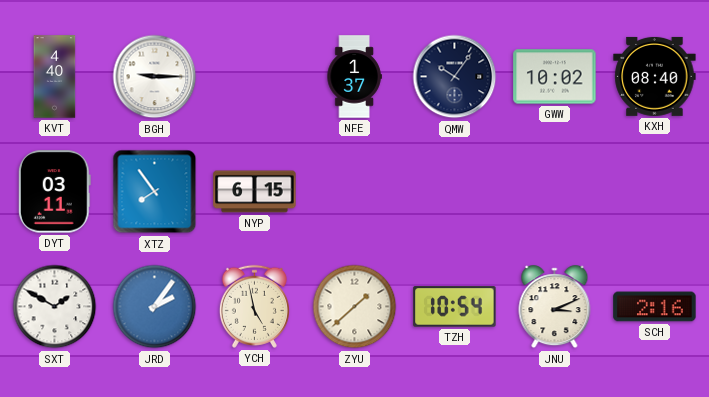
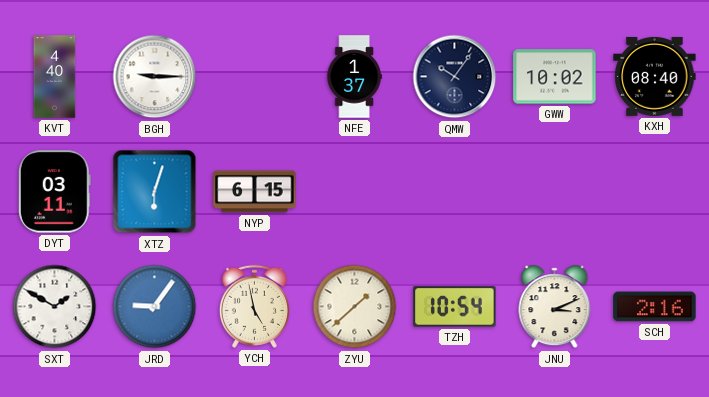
XTZ: 7:54 -> 6:03 (155, 192)
JRD: 2:06 -> 9:06 (155, 307)
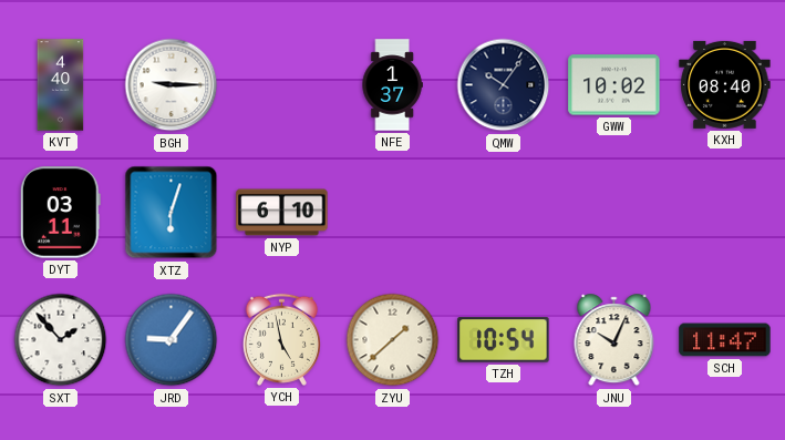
NYP: 6:15 -> 6:10 (282, 213)
SXT: 1:50 -> 1:53 (61, 340)
JNU: 3:11 -> 10:04 (614, 340)
SCH: 2:16 -> 11:47 (725, 340)
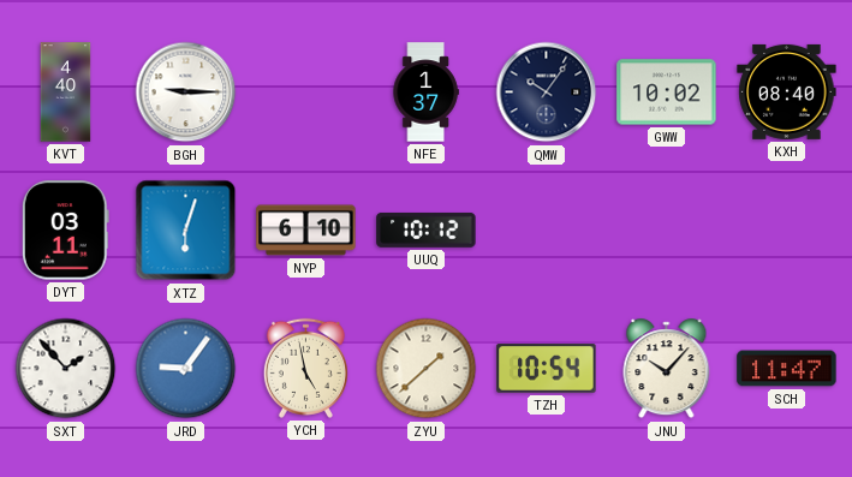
UUQ: none -> 10:12 (427, 229)
JNU: 10:04 -> 10:07 (667, 369)
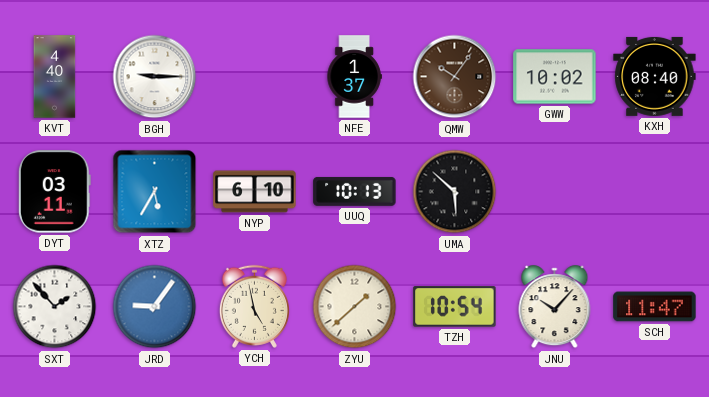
QMW dial: navy -> brown (455, 77)
XTZ: 6:03 -> 5:35 (155, 192)
UUQ: 10:12 -> 10:13 (355, 191)
UMA: none -> 5:52 (455, 192)
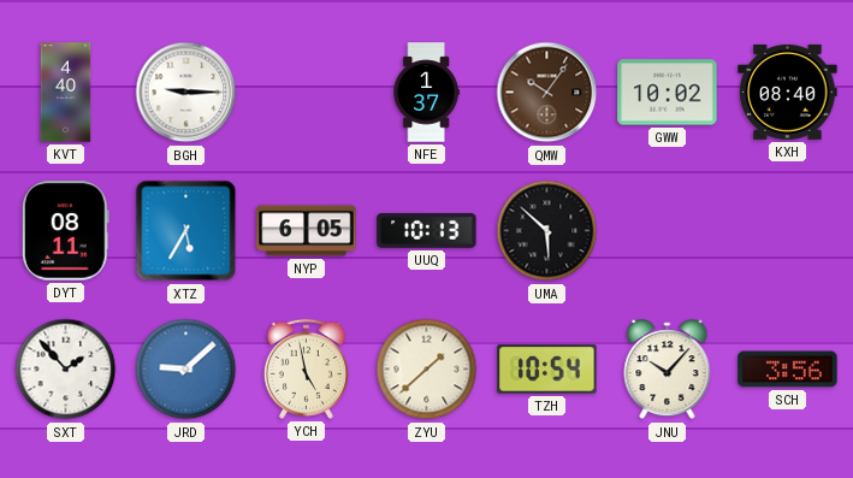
DYT: 03:11 -> 08:11 (65, 231)
NYP: 6:10 -> 6:05 (307, 231)
JRD: 9:06 -> 9:08 (186, 370)
SCH: 11:47 -> 3:56 (788, 370)
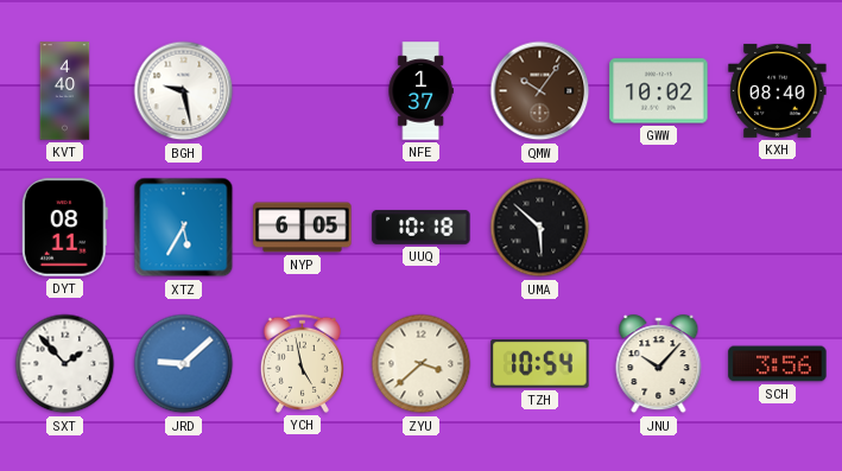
BGH: 9:15 -> 9:28 (184, 91)
UUQ: 10:13 -> 10:18 (422, 227)
ZYU: 1:38 -> 3:38 (422, 364)
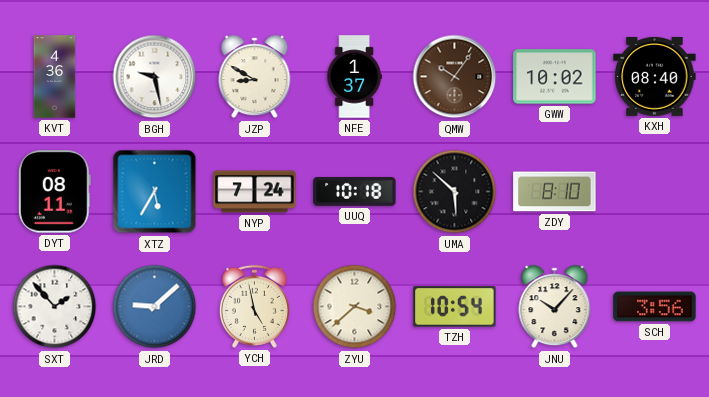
KVT: 4:40 -> 4:36 (55, 77)
JZP: none -> 8:50 (255, 77)
NYP: 6:05 -> 7:24 (255, 192)
ZDY: none -> 8:10 (555, 192)
